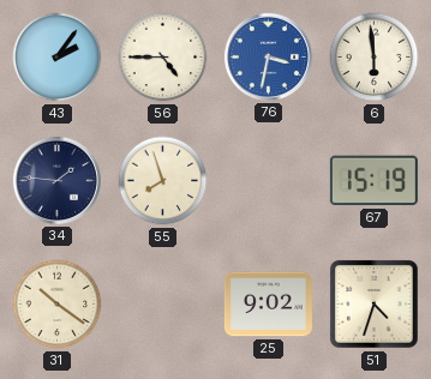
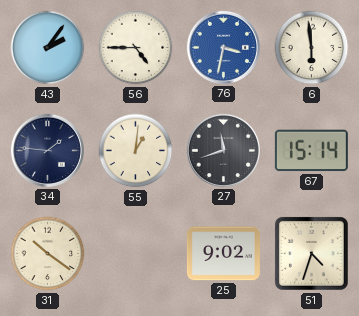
55: 7:57 -> 1:01 (136, 151)
27: none -> 11:42 (223, 150)
67: 15:19 -> 15:14 (311, 151)
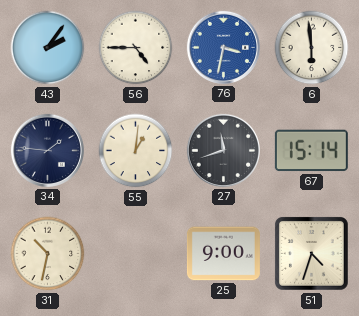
31: 10:21 -> 10:32 (48, 254)
25: 9:02 -> 9:00 (223, 254)
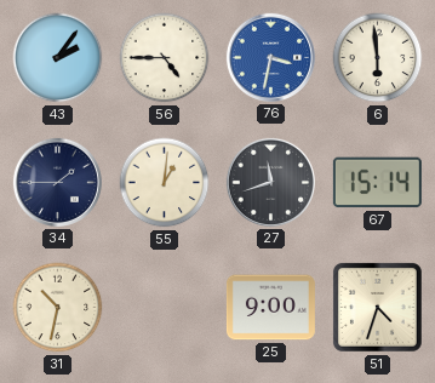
34: 1:46 -> 1:45 (57, 182)
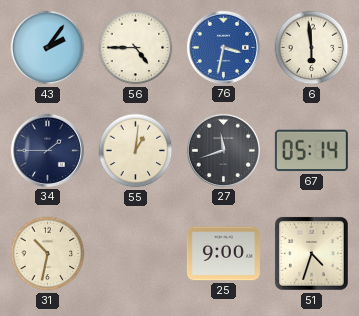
67: 15:14 -> 05:14 (311, 151)
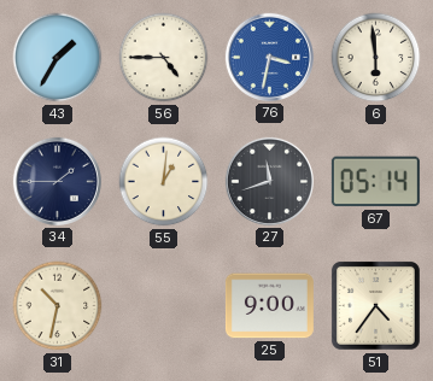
43: 2:06 -> 1:35 (58, 58)
51: 4:33 -> 4:36 (375, 305)
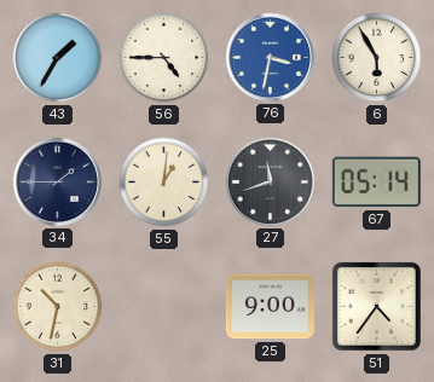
6: 5:59 -> 5:55 (377, 58)
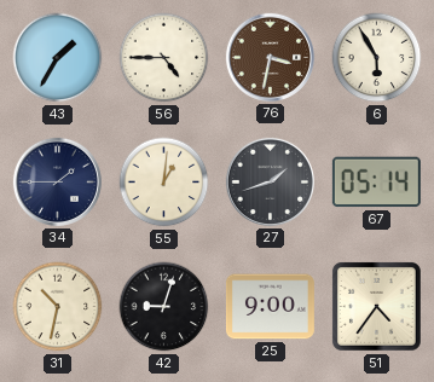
76 dial: blue -> brown (270, 57)
27: 11:42 -> 1:42 (270, 181)
42: none -> 9:03 (164, 307)
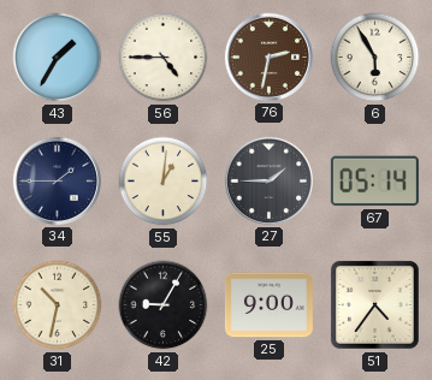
76: 3:32 -> 2:32 (268, 57)
27: 1:42 -> 1:45 (268, 180)
42: 9:03 -> 9:05 (164, 305)
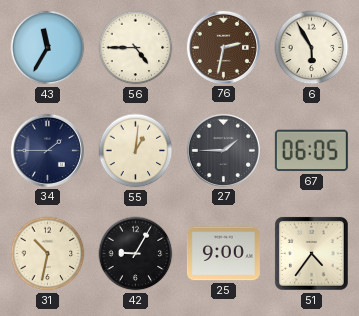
43: 1:35 -> 11:35 (48, 48)
67: 05:14 -> 06:05 (311, 151)
